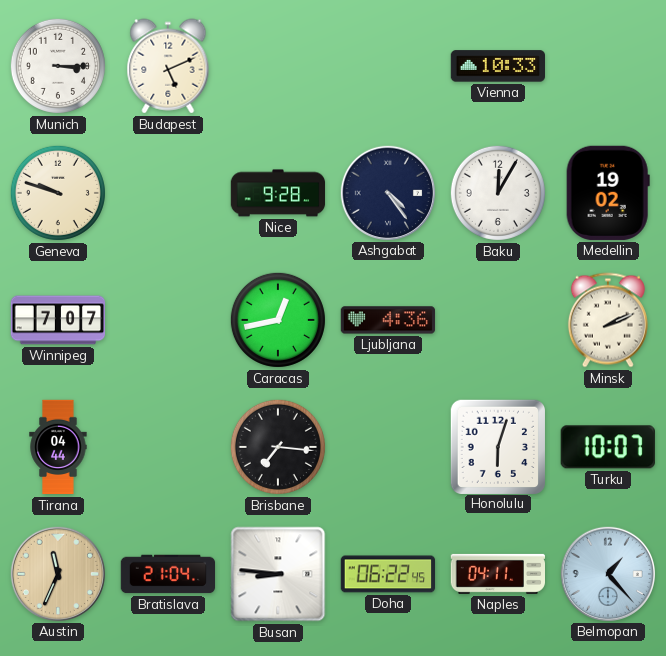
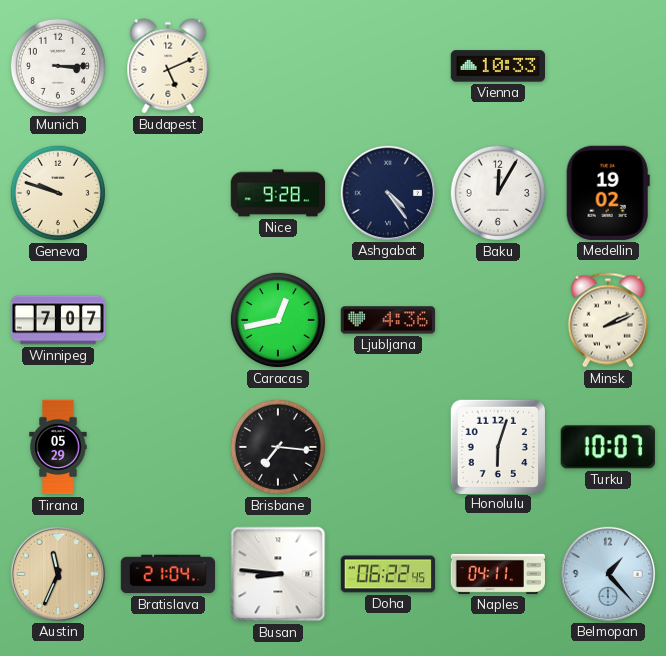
Tirana: 04:44 -> 05:29 (58, 447)
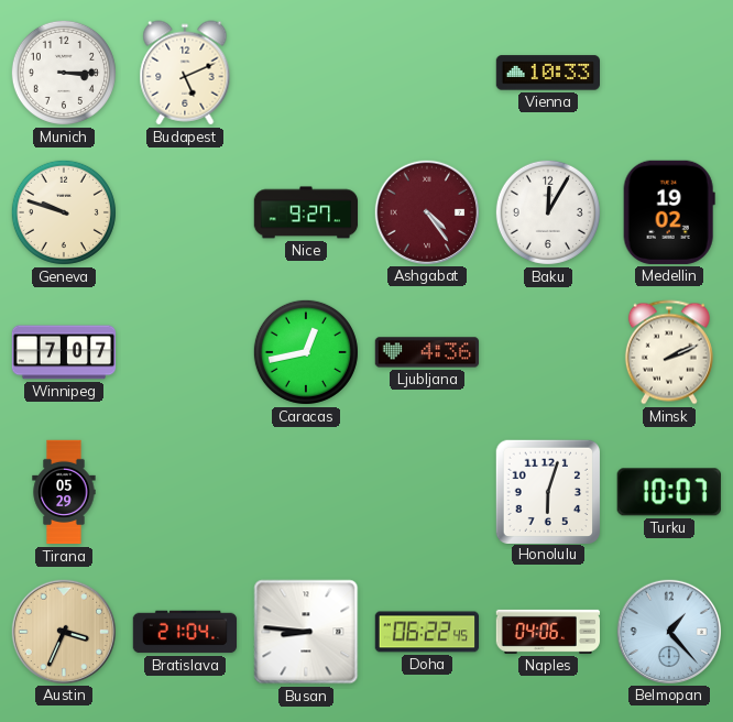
Nice: 9:28 -> 9:27 (306, 212)
Ashgabat dial: navy -> burgundy (426, 211)
Brisbane: 7:16 -> none (278, 447)
Austin: 11:34 -> 3:34 (63, 631)
Naples: 04:11 -> 04:06 (548, 632)
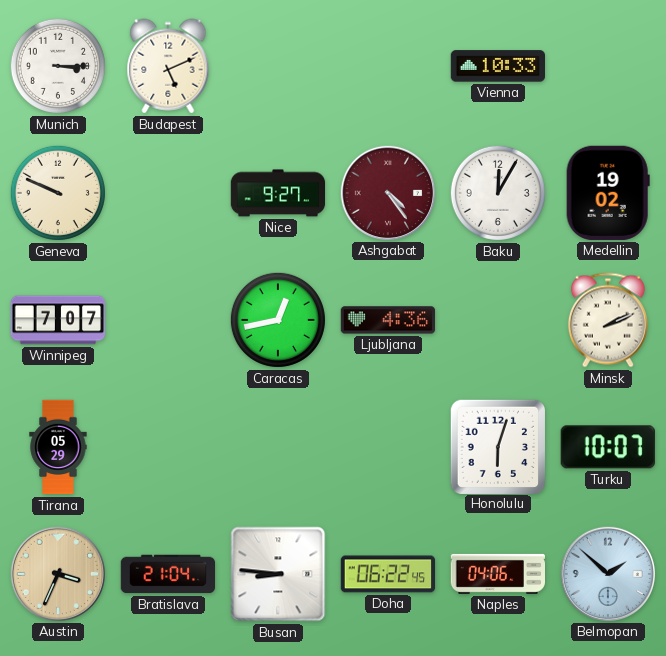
Geneva: 9:48 -> 9:49 (58, 193)
Belmopan: 1:23 -> 1:52 (607, 573)
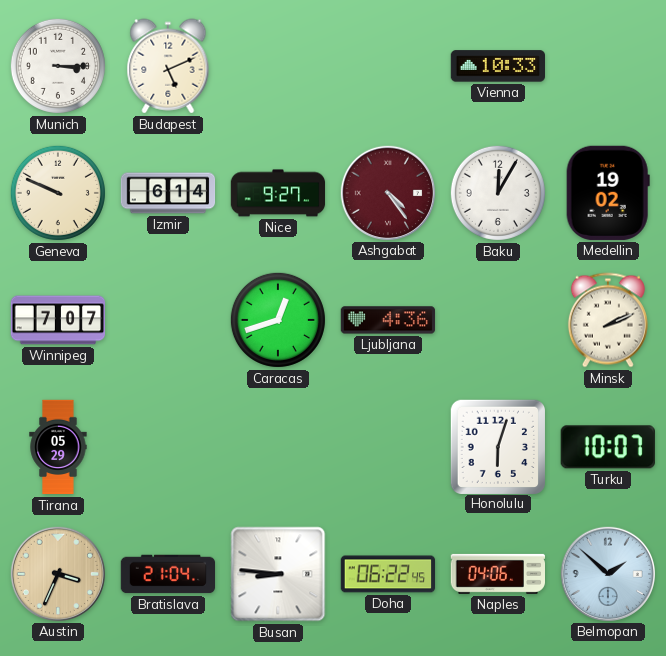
Izmir: none -> 6:14 (168, 193)
Caracas: 12:43 -> 12:42 (278, 320)
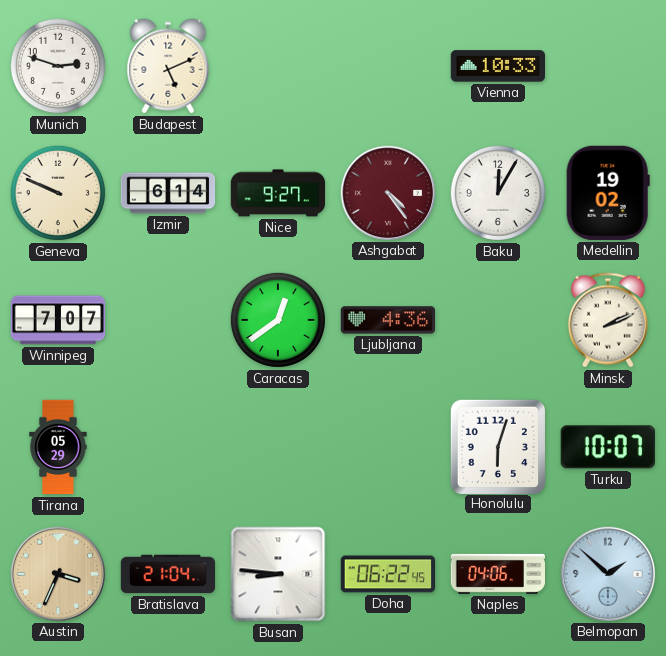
Munich: 3:15 -> 2:48 (58, 66)
Caracas: 12:42 -> 12:39 (278, 320)
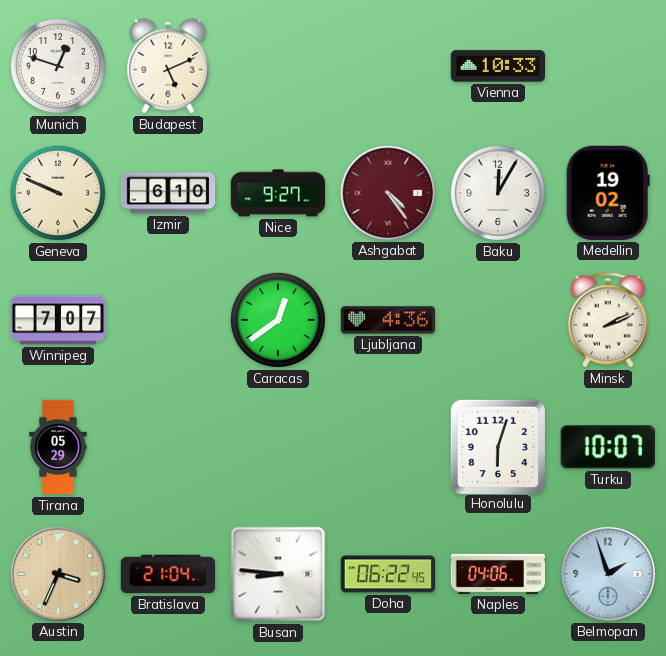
Munich: 2:48 -> 12:48 (58, 66)
Izmir: 6:14 -> 6:10 (168, 193)
Belmopan: 1:52 -> 1:57 (607, 573)
